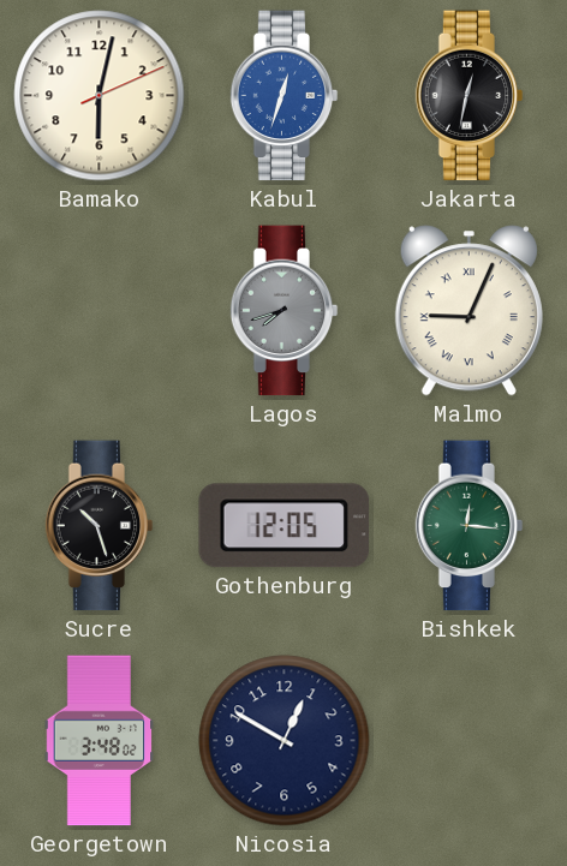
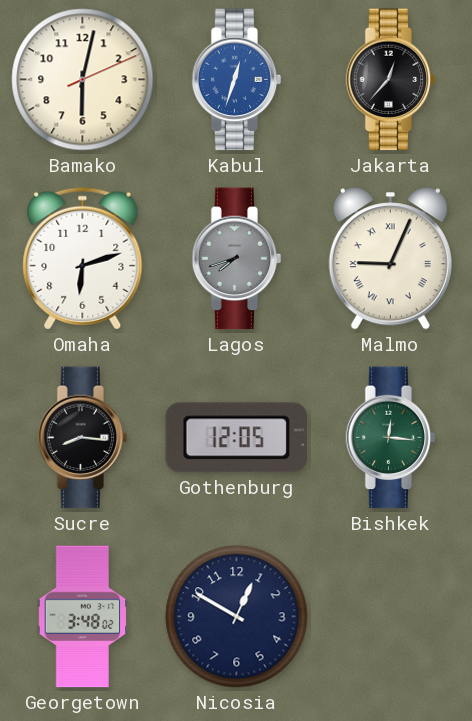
Jakarta: 12:32 -> 12:37 (391, 80)
Omaha: none -> 6:12 (83, 258)
Sucre: 10:27 -> 8:16 (83, 438)
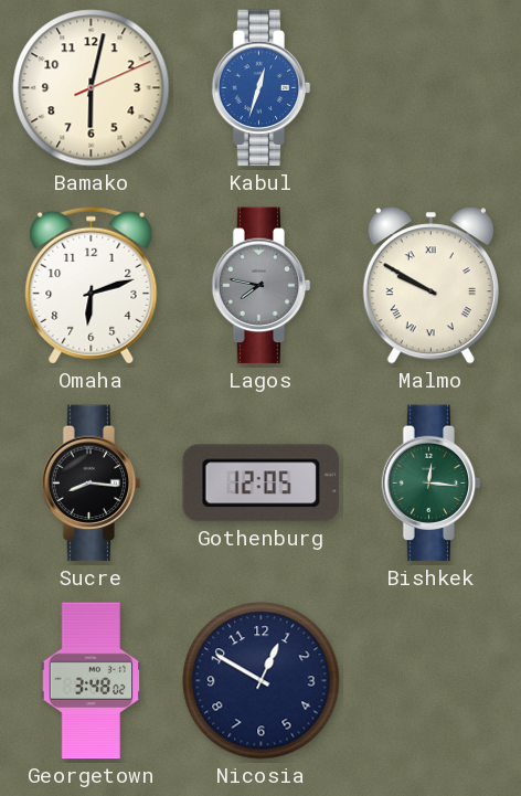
Jakarta: 12:37 -> none (391, 80)
Lagos: 7:42 -> 7:47 (262, 286)
Malmo: 9:04 -> 9:50 (430, 286)
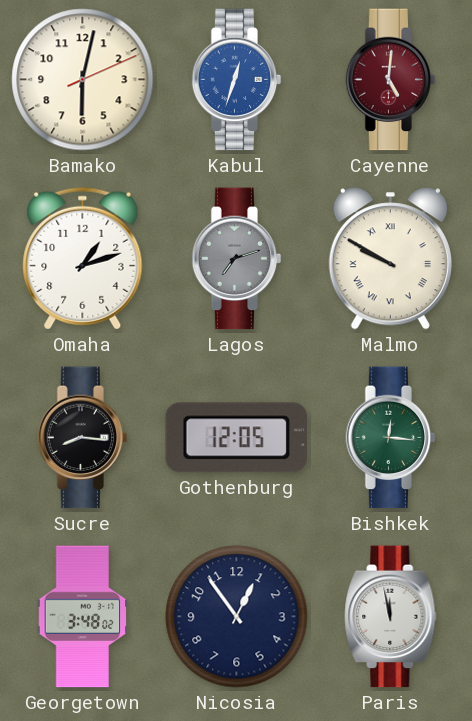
Cayenne: none -> 5:01 (391, 80)
Omaha: 6:12 -> 1:12 (83, 258)
Lagos: 7:47 -> 7:12 (237, 259)
Nicosia: 12:50 -> 12:54 (237, 617)
Paris: none -> 11:58 (391, 617)
